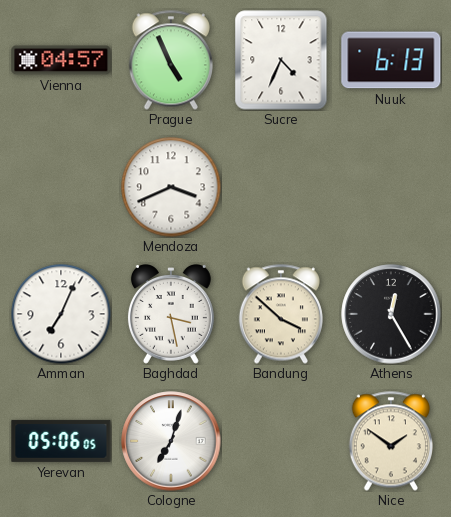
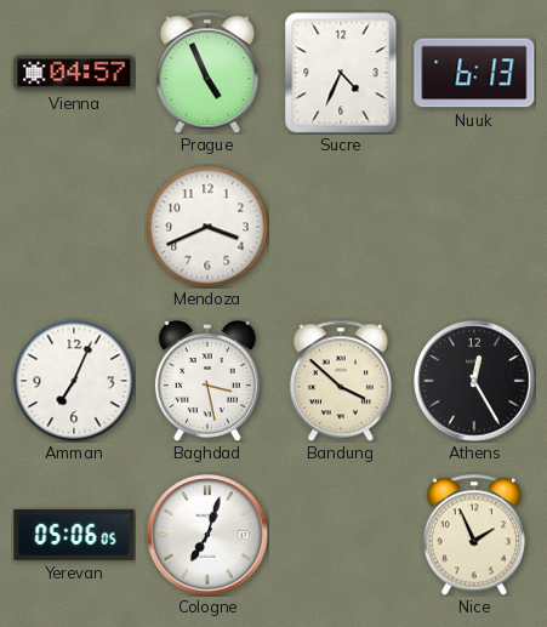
Nice: 1:51 -> 1:56 (474, 535)
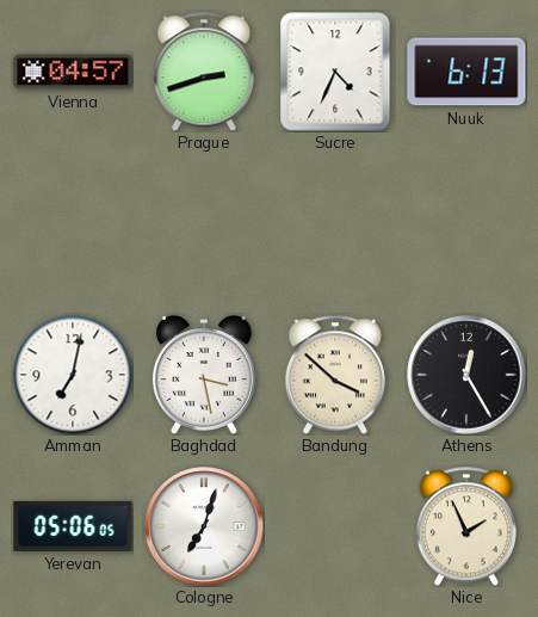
Prague: 4:56 -> 2:42 (204, 72)
Mendoza: 3:41 -> none (207, 227)
Amman: 7:04 -> 7:02 (73, 375)
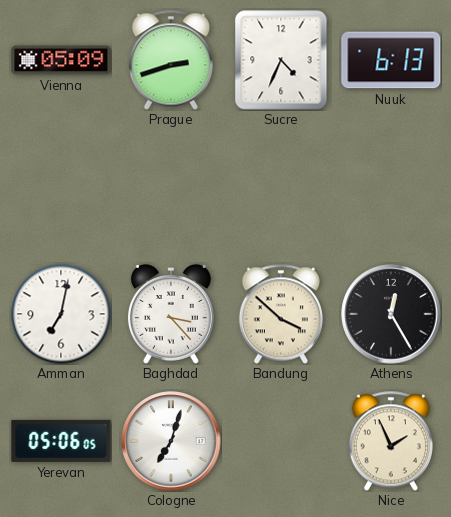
Vienna: 04:57 -> 05:09 (61, 60)
Baghdad: 3:28 -> 3:23 (171, 315)
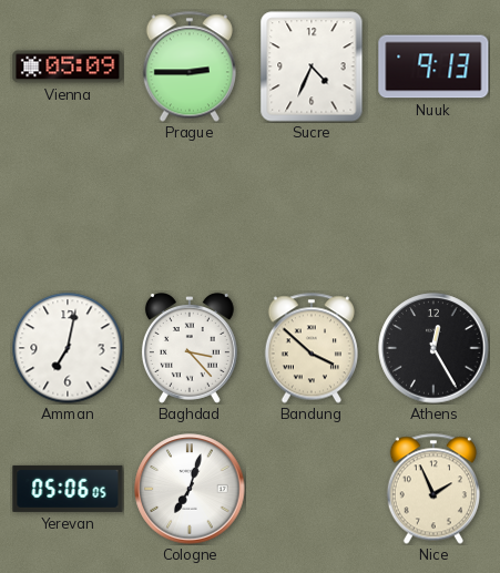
Prague: 2:42 -> 2:45 (190, 66)
Nuuk: 6:13 -> 9:13 (433, 66)
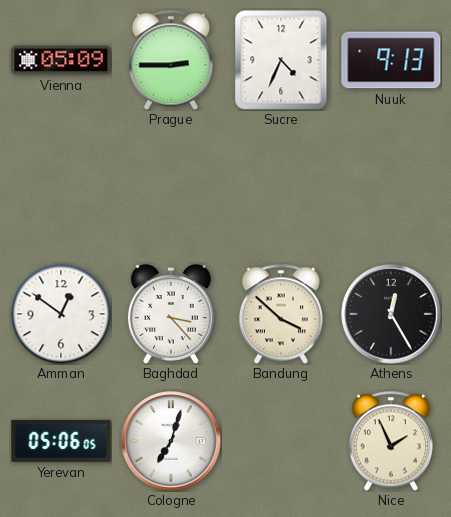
Amman: 7:02 -> 12:51 (61, 314)
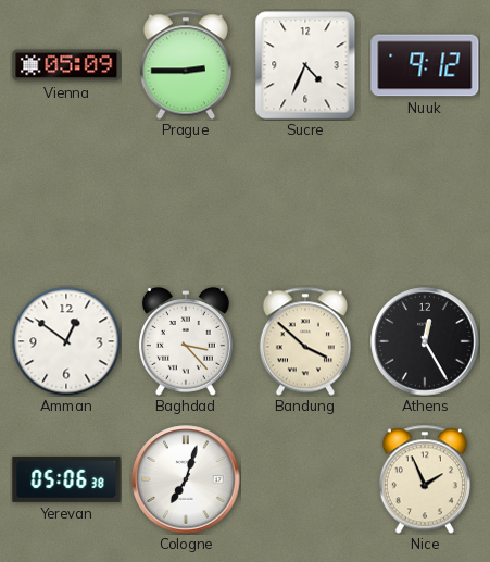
Nuuk: 9:13 -> 9:12 (425, 65)
Yerevan: 05:06:05 -> 05:06:38 (66, 479)
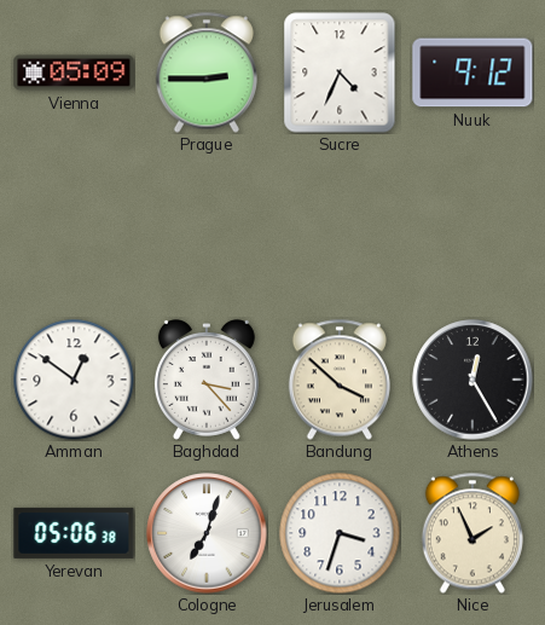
Jerusalem: none -> 3:33 (340, 533)
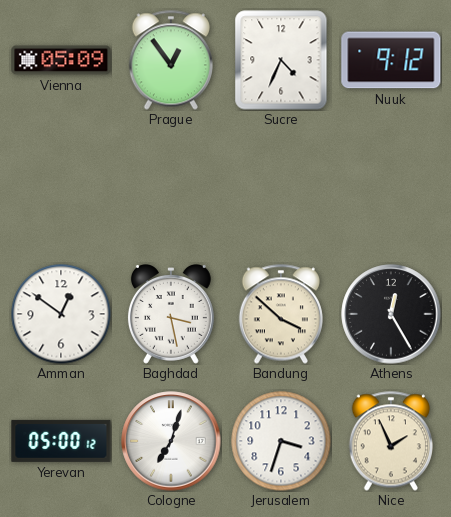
Prague: 2:45 -> 12:54 (171, 60)
Baghdad: 3:23 -> 3:28 (171, 315)
Yerevan: 05:06 -> 05:00 (61, 441)
